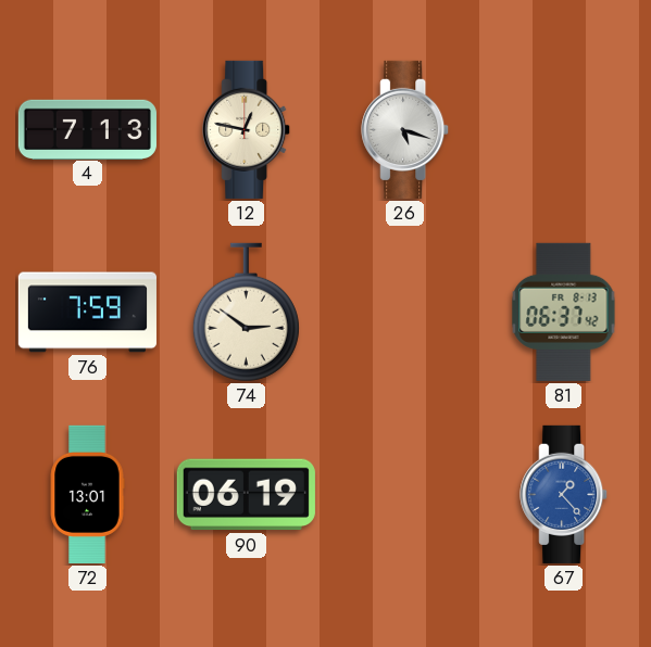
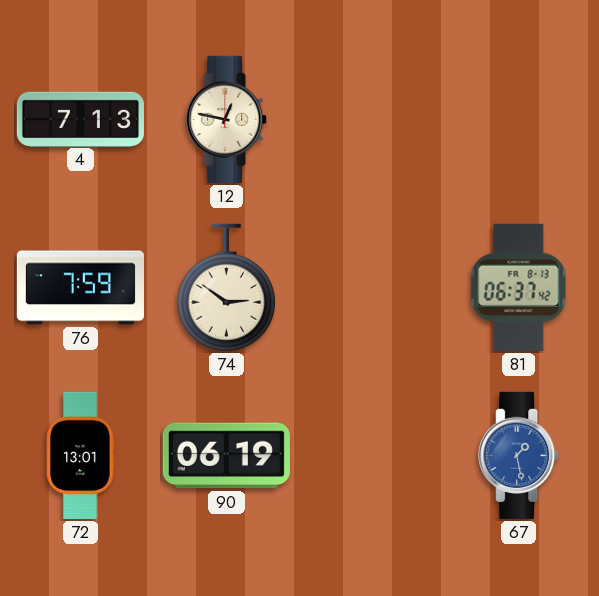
26: 5:18 -> none (405, 129)
67: 1:23 -> 1:28 (519, 455)
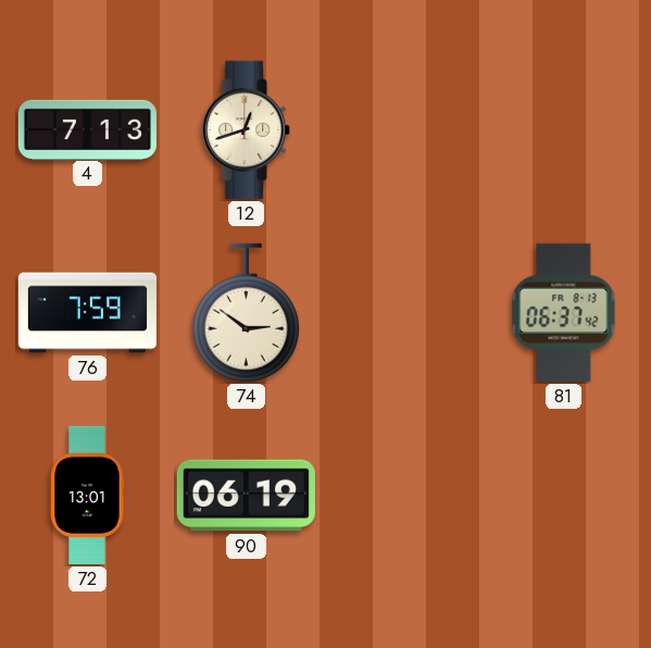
12: 12:47 -> 12:42 (247, 129)
67: 1:28 -> none (519, 455)
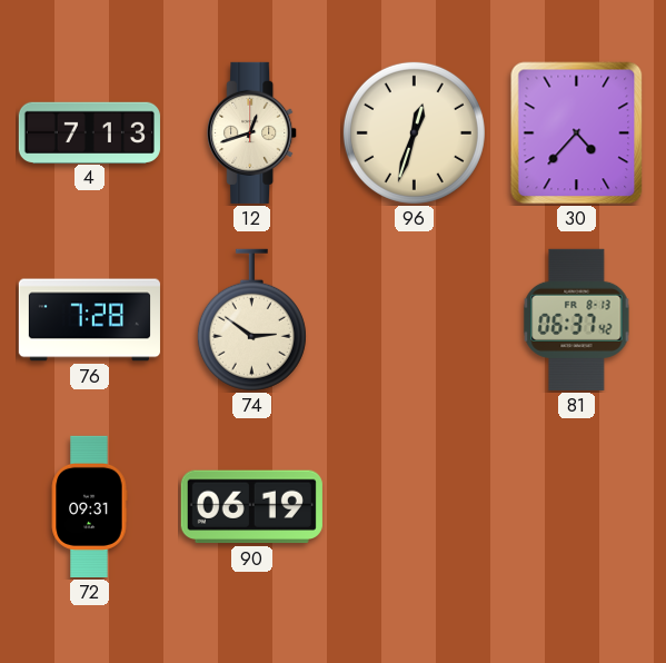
96: none -> 12:33 (414, 132)
30: none -> 4:37 (577, 133)
76: 7:59 -> 7:28 (89, 320)
72: 13:01 -> 09:31 (89, 506)
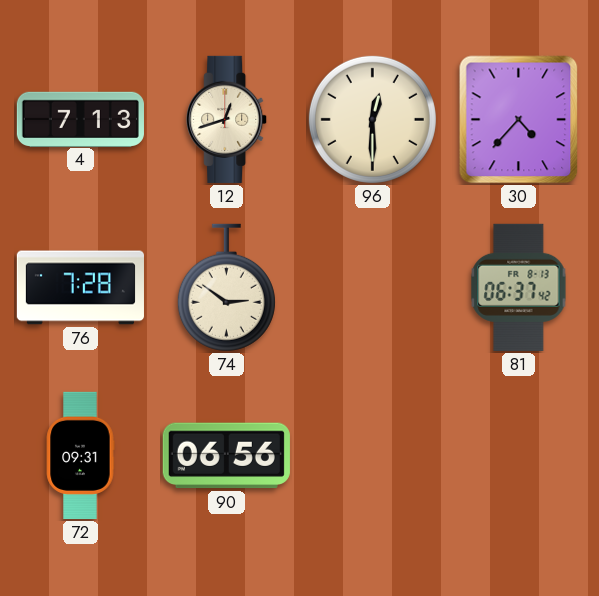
96: 12:33 -> 12:30 (372, 119)
90: 06:19 -> 06:56 (226, 456)
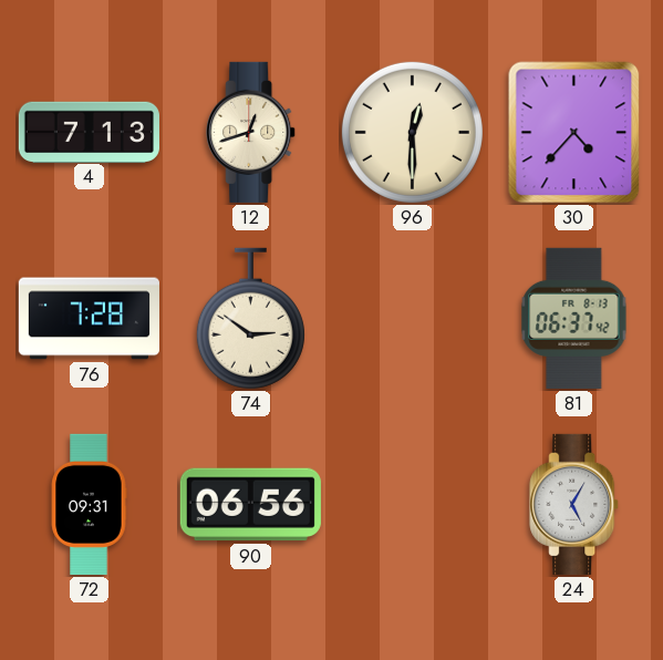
24: none -> 5:05 (574, 504)
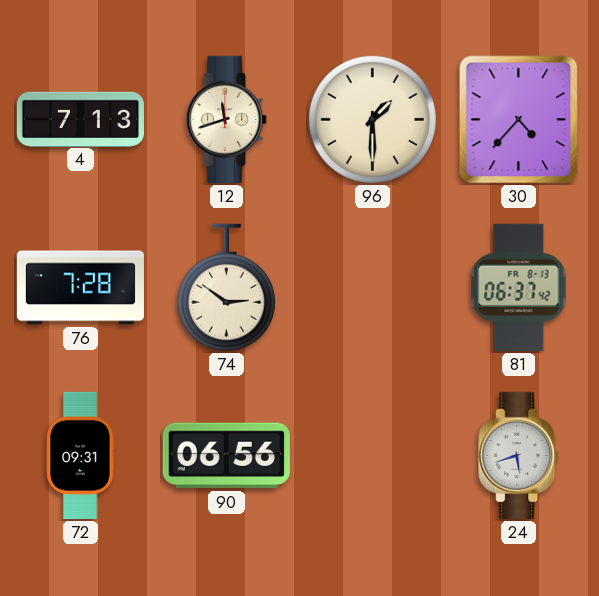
12: 12:42 -> 11:42 (227, 119)
96: 12:30 -> 1:30 (372, 119)
24: 5:05 -> 5:42 (519, 455)
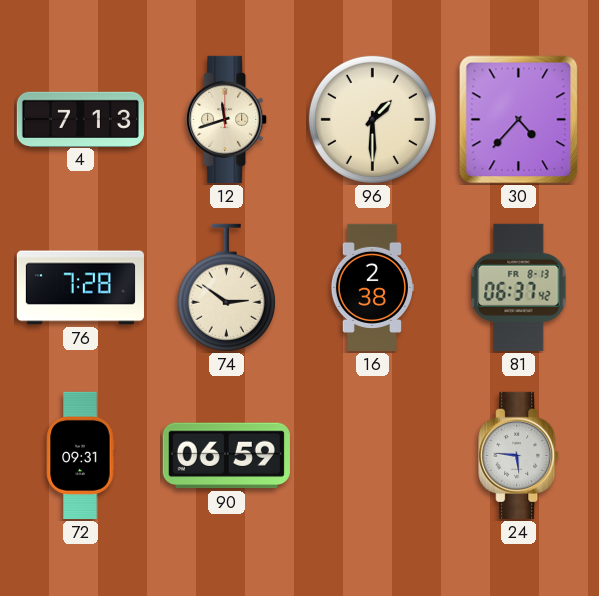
16: none -> 2:38 (371, 287)
90: 06:56 -> 06:59 (226, 456)
24: 5:42 -> 5:46 (519, 455)
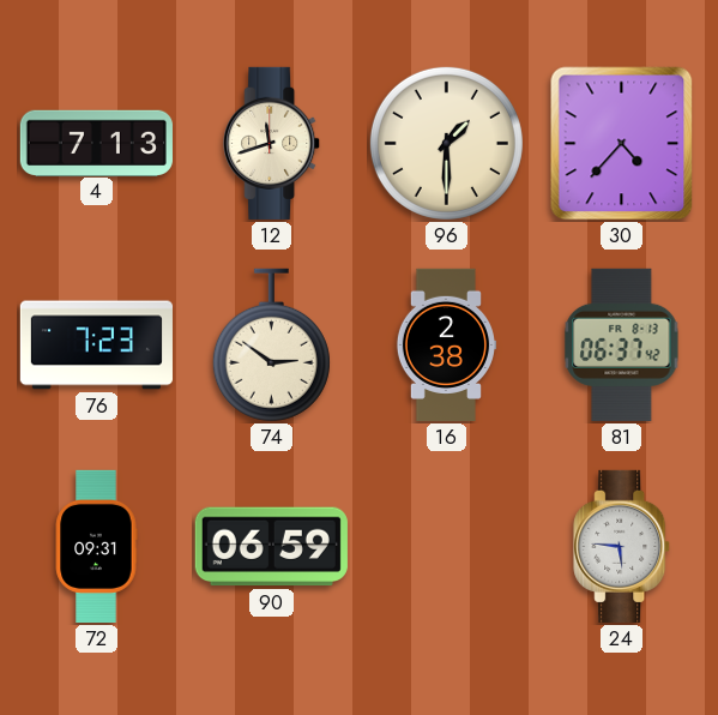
76: 7:28 -> 7:23 (96, 346)
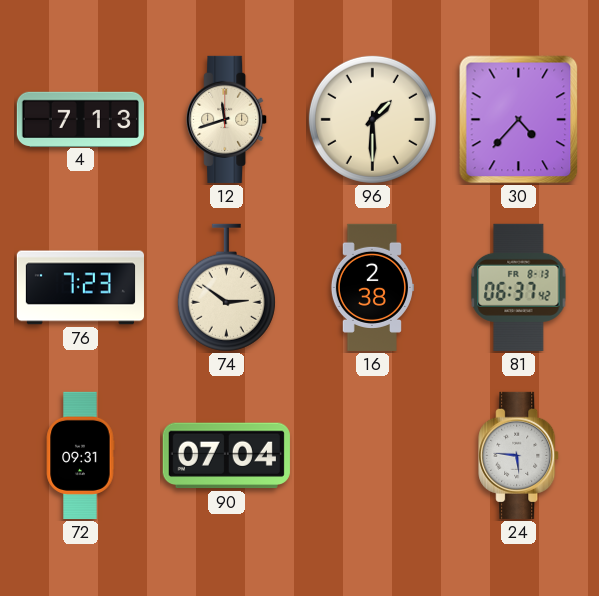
90: 06:59 -> 07:04 (226, 456)
